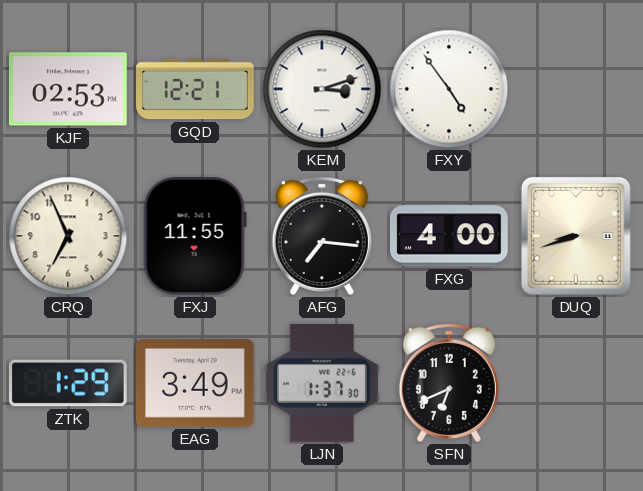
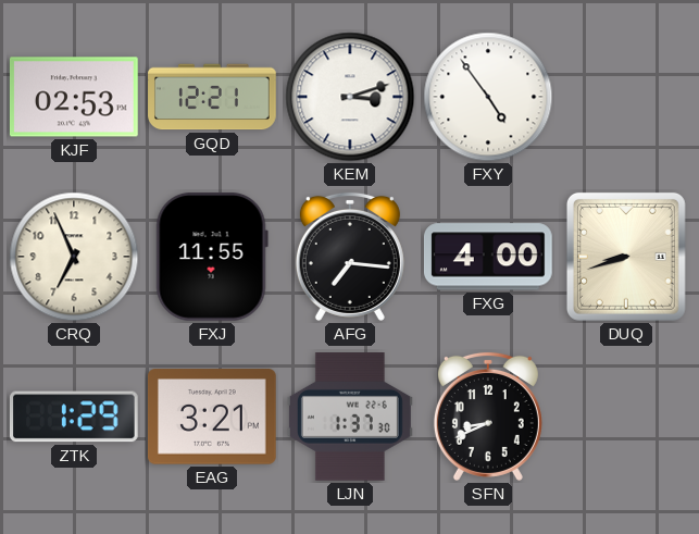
EAG: 3:49 -> 3:21 (212, 417)
SFN: 6:41 -> 8:41 (488, 417)
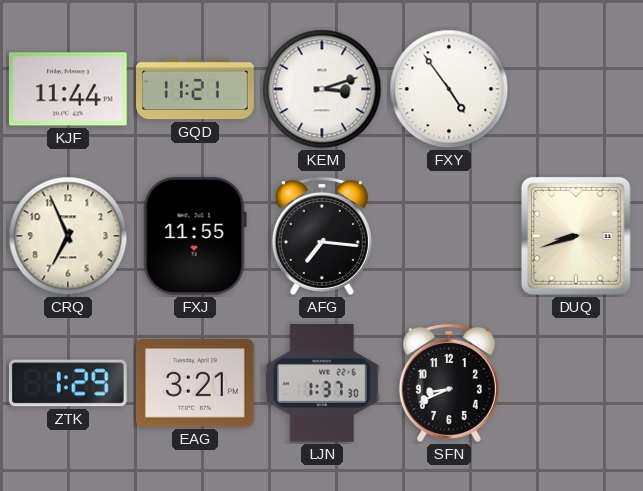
KJF: 02:53 -> 11:44 (68, 89)
GQD: 12:21 -> 11:21 (195, 89)
FXG: 4:00 -> none (489, 257)
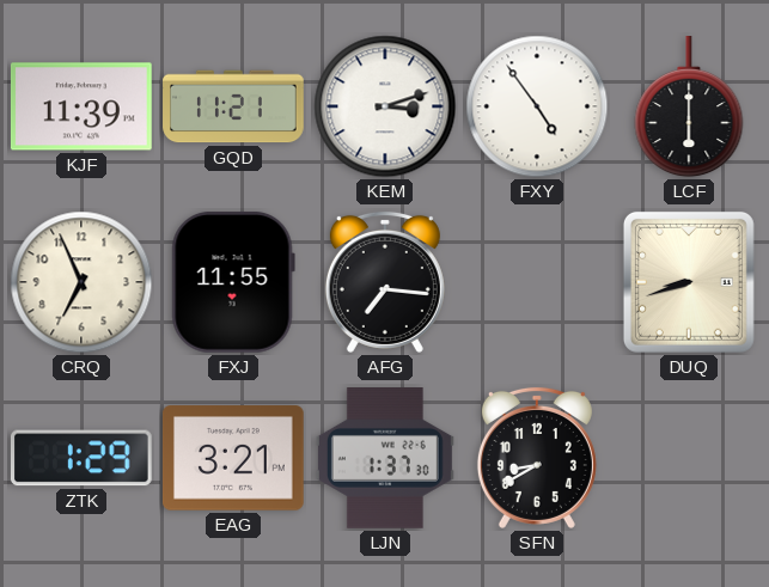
KJF: 11:44 -> 11:39 (81, 106)
LCF: none -> 6:00 (689, 108)
SFN: 8:41 -> 8:40 (537, 458)
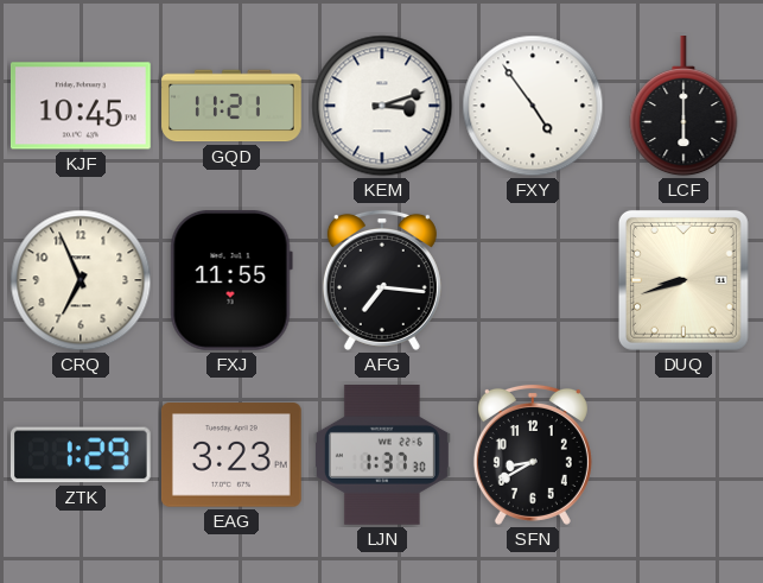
KJF: 11:39 -> 10:45 (81, 106)
EAG: 3:21 -> 3:23 (231, 455)
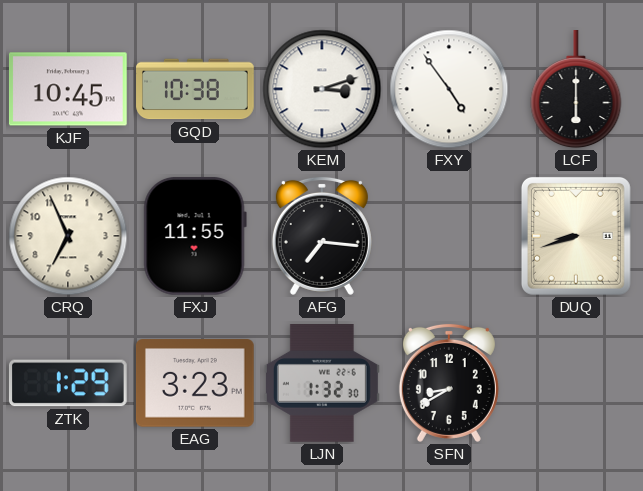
GQD: 11:21 -> 10:38 (195, 89)
LJN: 1:37 -> 1:32 (322, 384)
